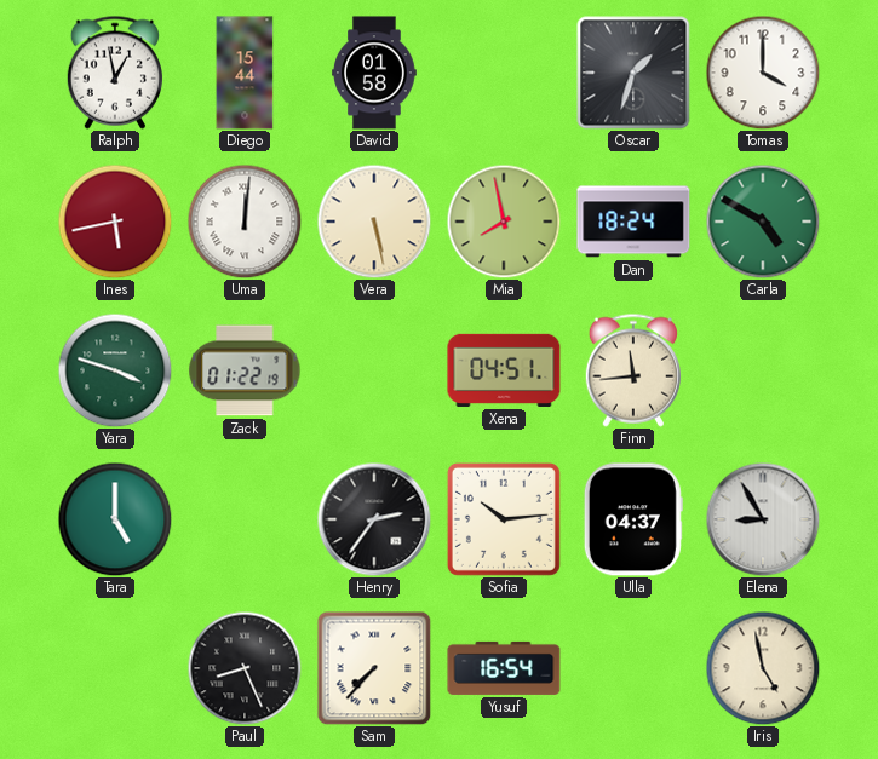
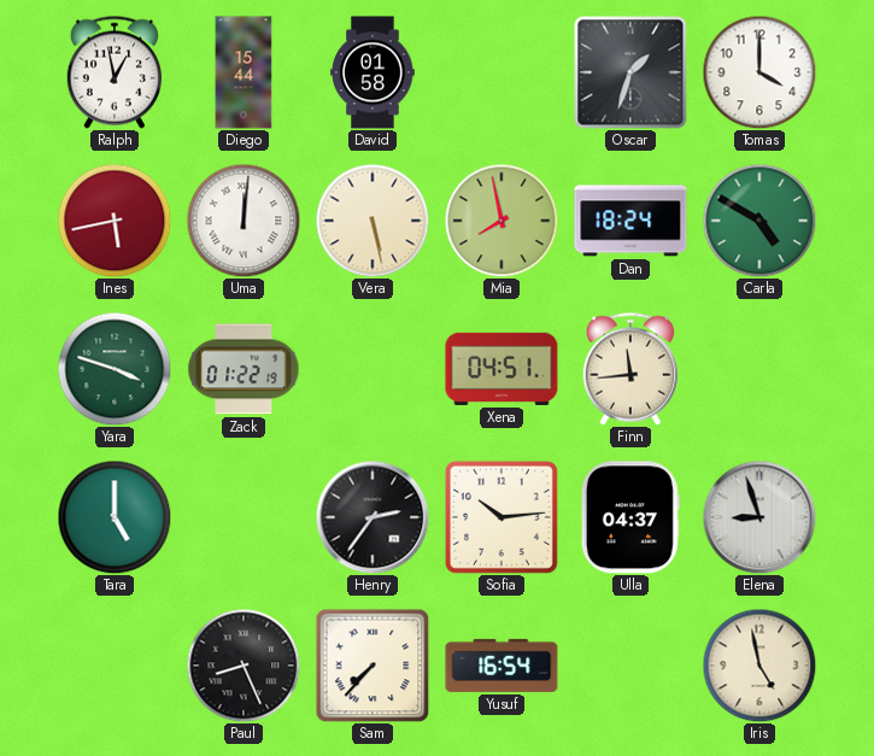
Elena: 8:55 -> 8:57 (759, 517)
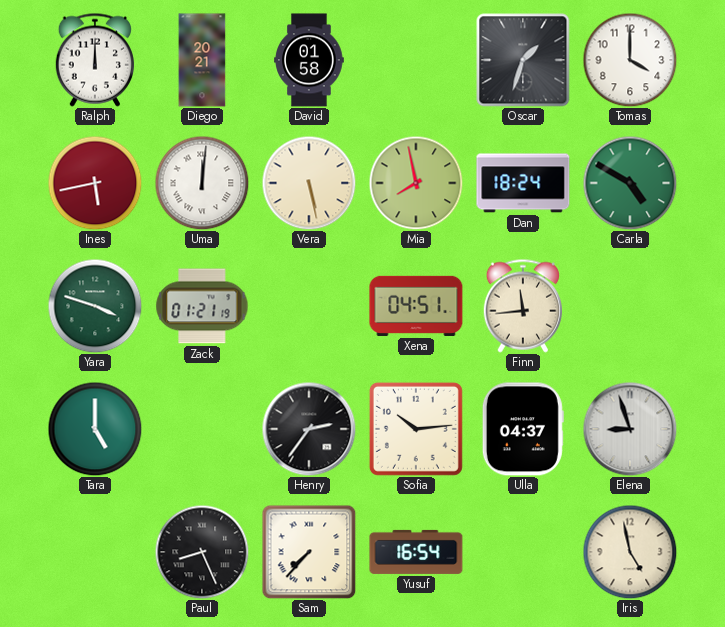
Ralph: 12:58 -> 12:00 (94, 60)
Diego: 15:44 -> 20:21 (202, 60)
Zack: 01:22 -> 01:21 (202, 306)
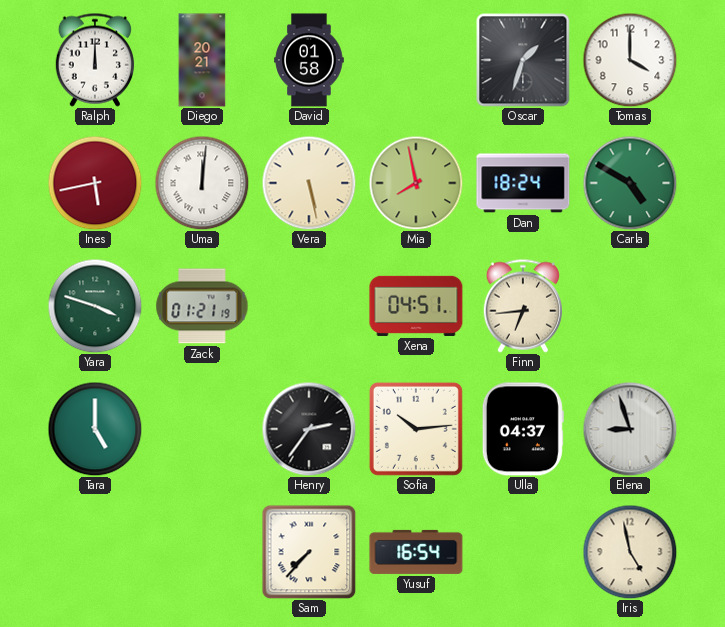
Finn: 11:44 -> 6:44 (522, 306)
Paul: 8:26 -> none (202, 552)
